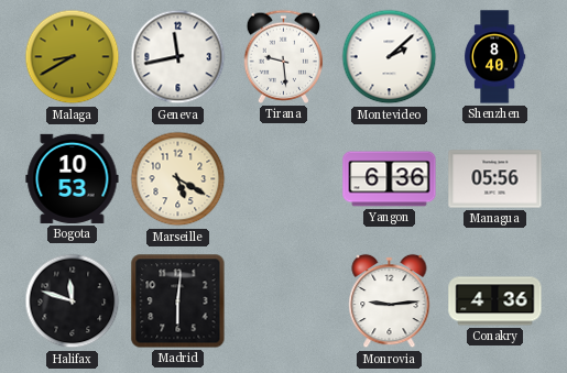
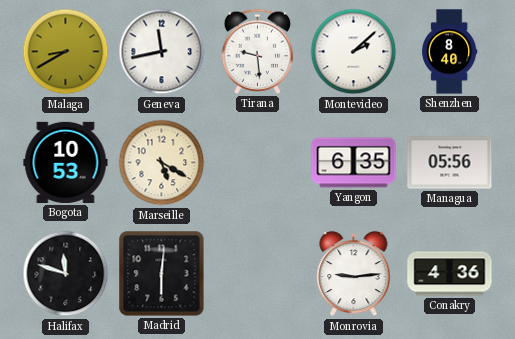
Yangon: 6:36 -> 6:35 (354, 163)
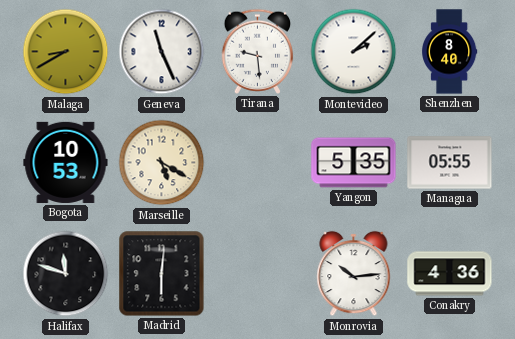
Geneva: 11:43 -> 11:26 (162, 52)
Yangon: 6:35 -> 5:35 (354, 163)
Managua: 05:56 -> 05:55 (450, 163)
Monrovia: 9:14 -> 10:14 (354, 274)
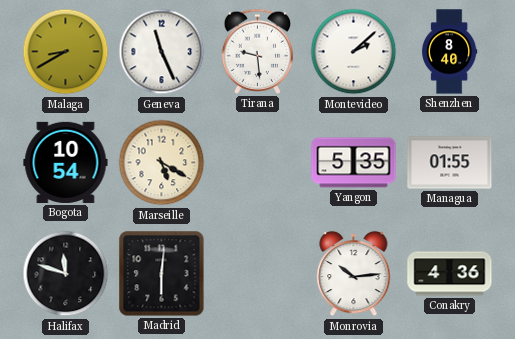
Bogota: 10:53 -> 10:54 (66, 162)
Managua: 05:55 -> 01:55 (450, 163)
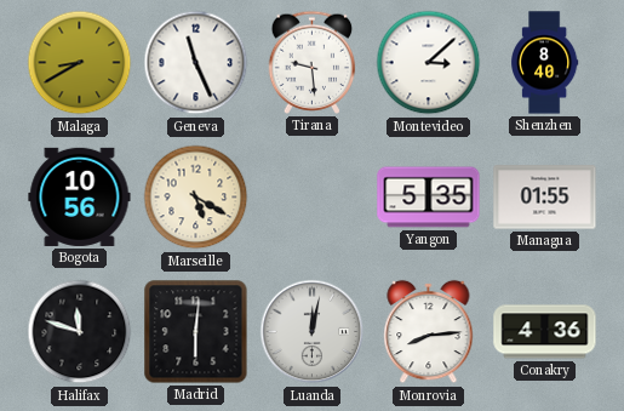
Montevideo: 2:08 -> 3:08 (429, 63)
Bogota: 10:54 -> 10:56 (80, 196)
Luanda: none -> 12:02 (313, 332)
Monrovia: 10:14 -> 8:14 (429, 332)
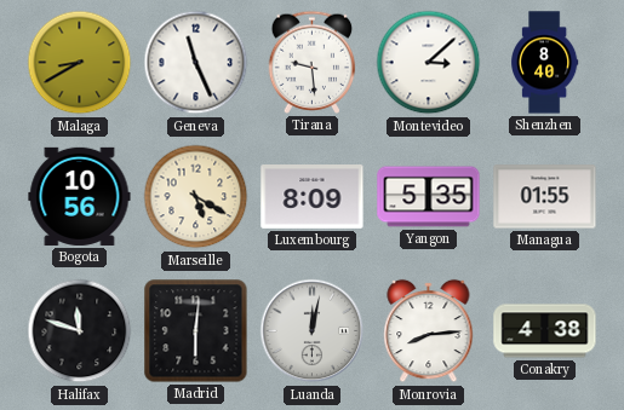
Luxembourg: none -> 8:09 (313, 197)
Conakry: 4:36 -> 4:38 (545, 331)
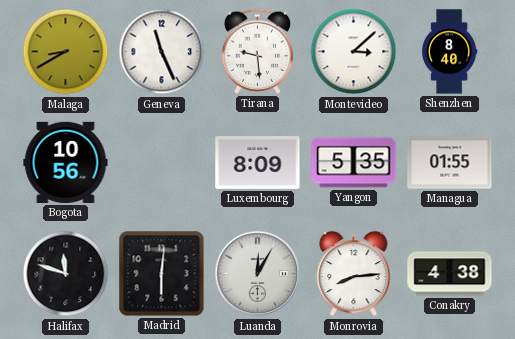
Marseille: 5:20 -> none (196, 197)
Luanda: 12:02 -> 12:05 (258, 274)
